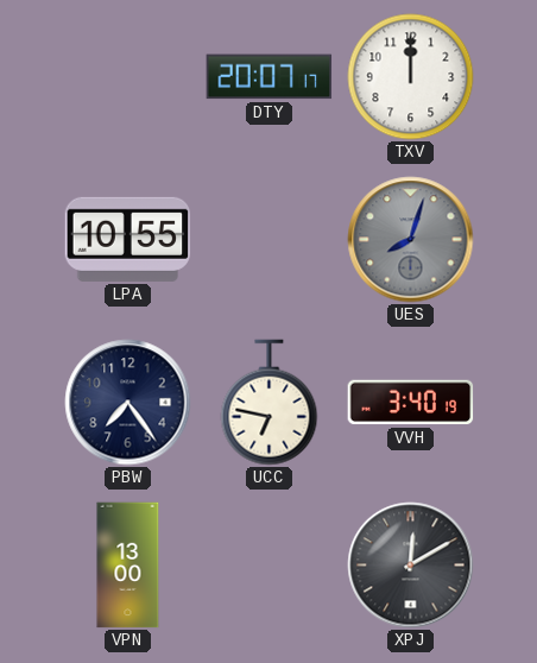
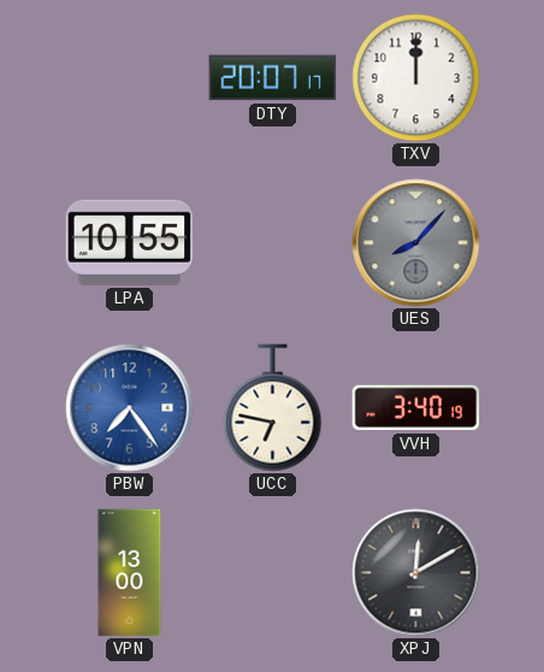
UES: 8:03 -> 8:07 (416, 243)
PBW dial: navy -> blue (130, 408)
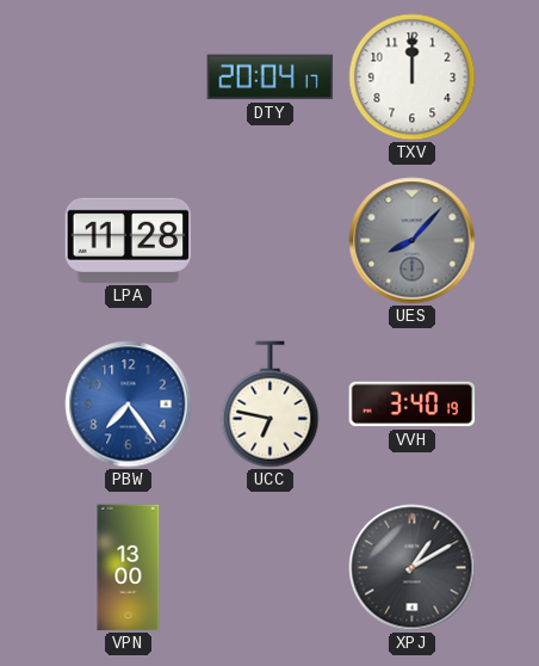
DTY: 20:07 -> 20:04 (271, 78)
LPA: 10:55 -> 11:28 (129, 240)
XPJ: 12:10 -> 1:10 (413, 568)
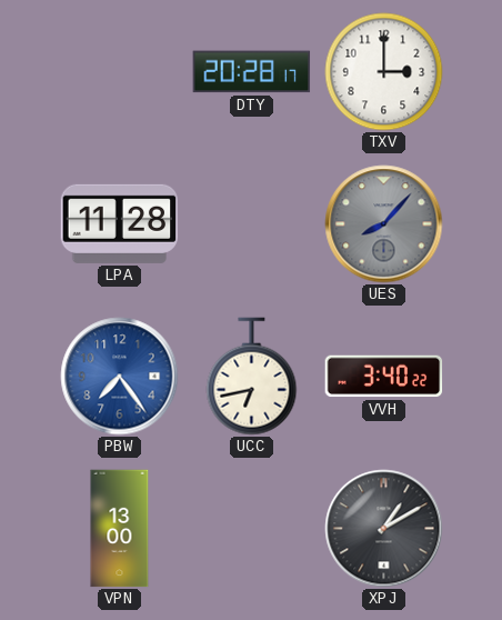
DTY: 20:04 -> 20:28 (252, 72)
TXV: 12:00 -> 3:00 (384, 72)
UCC: 6:47 -> 6:43 (252, 377)
VVH: 3:40:19 -> 3:40:22 (384, 377)
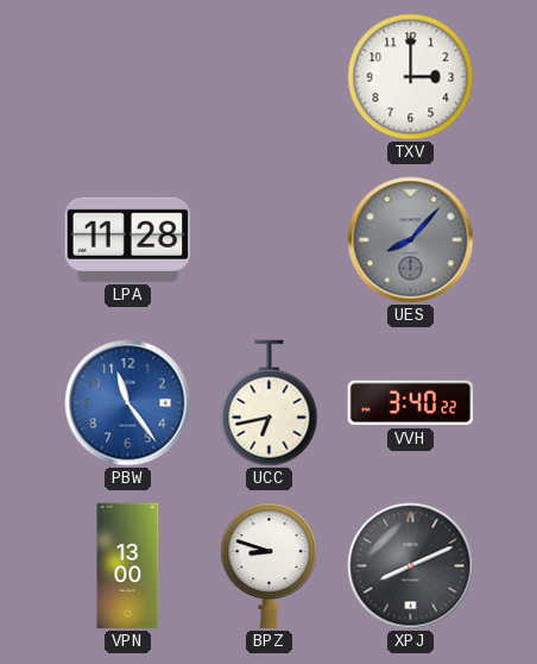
DTY: 20:28 -> none (252, 72)
PBW: 7:24 -> 11:24 (128, 403)
BPZ: none -> 8:48 (270, 566)
XPJ: 1:10 -> 8:11 (411, 566)
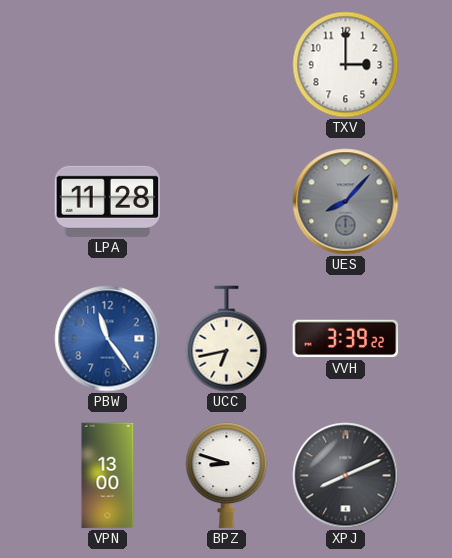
VVH: 3:40 -> 3:39 (346, 339)
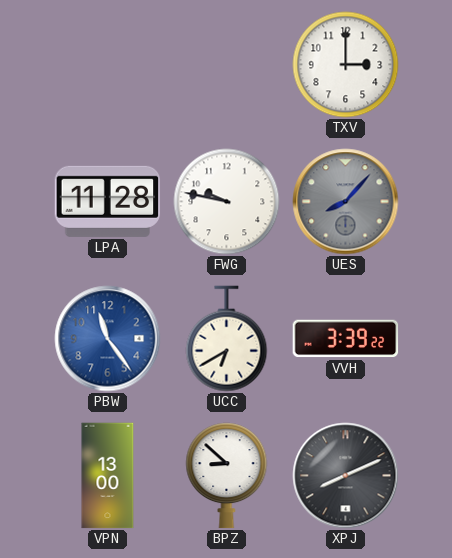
FWG: none -> 9:47 (227, 202)
UCC: 6:43 -> 6:40 (227, 339)
BPZ: 8:48 -> 8:52 (227, 476)
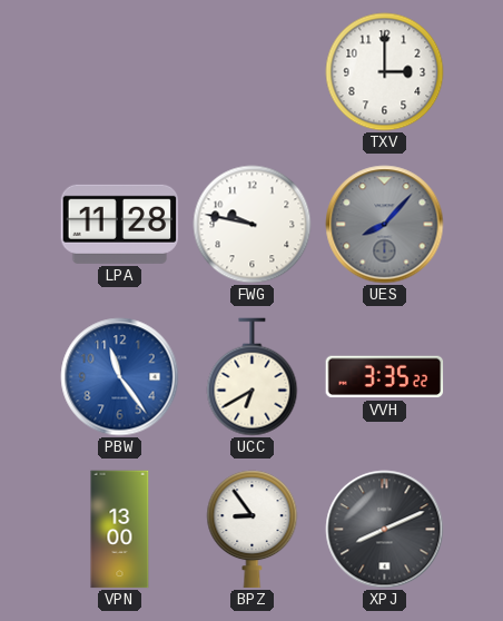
VVH: 3:39 -> 3:35 (385, 377)
BPZ: 8:52 -> 8:54 (253, 530)
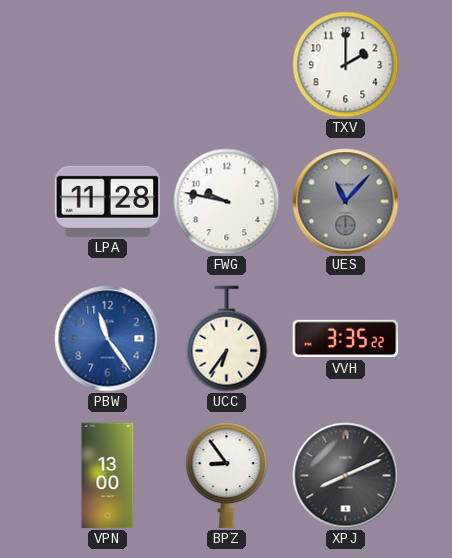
TXV: 3:00 -> 2:00 (346, 65)
UES: 8:07 -> 11:07 (346, 202)
UCC: 6:40 -> 6:36 (227, 339)
